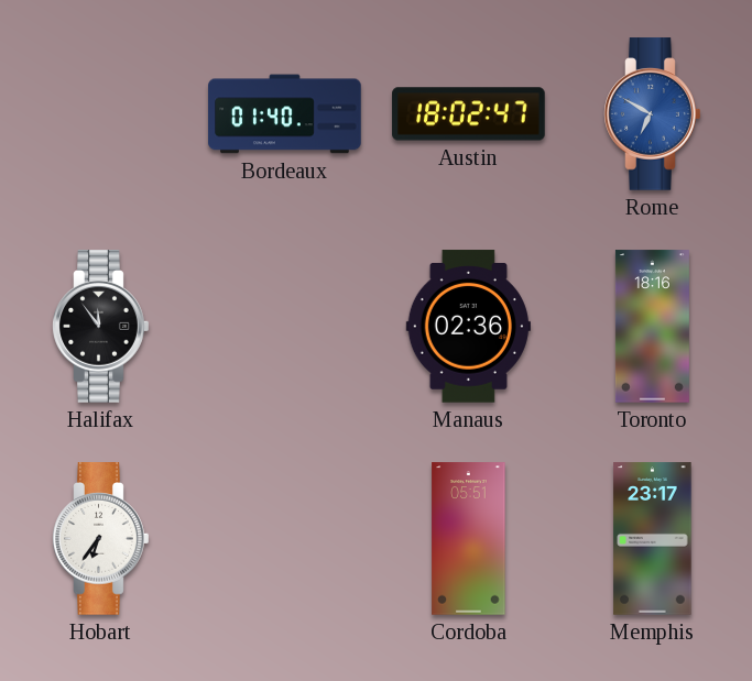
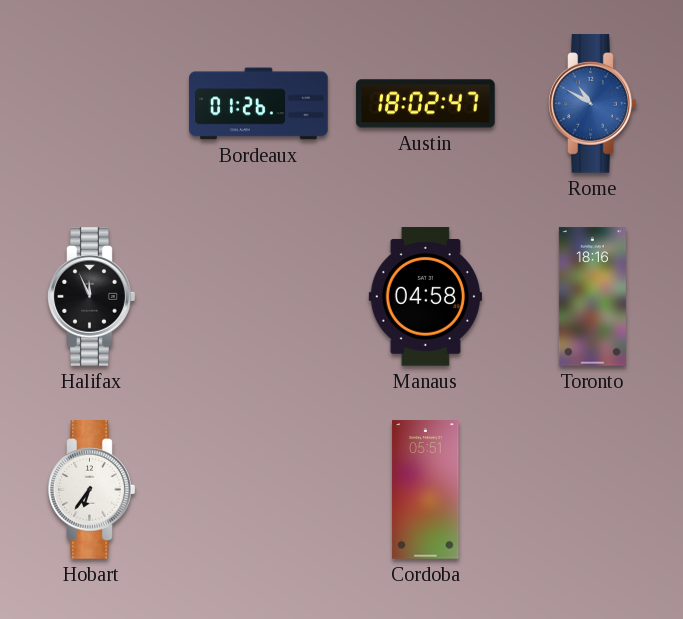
Bordeaux: 01:40 -> 01:26 (259, 104)
Rome: 6:50 -> 10:50 (593, 104)
Halifax: 11:54 -> 11:56 (92, 297)
Manaus: 02:36 -> 04:58 (425, 297)
Memphis: 23:17 -> none (653, 539)
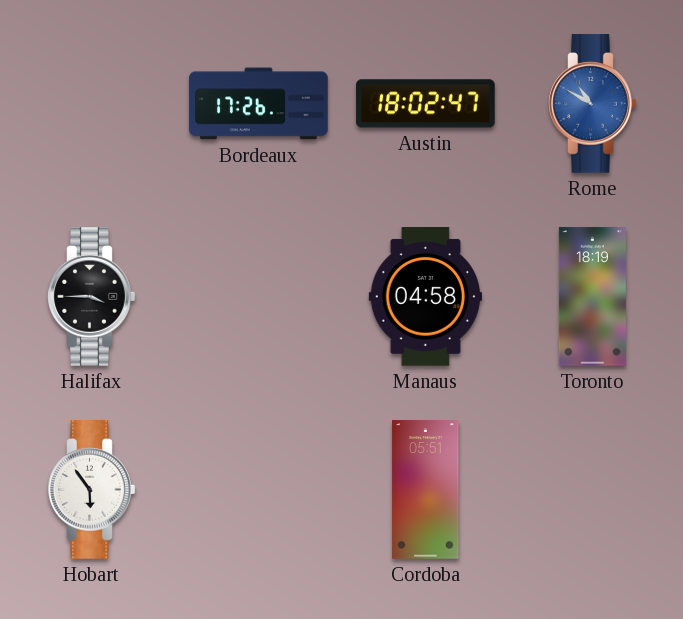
Bordeaux: 01:26 -> 17:26 (259, 104)
Halifax: 11:56 -> 3:45 (92, 297)
Toronto: 18:16 -> 18:19 (592, 297)
Hobart: 6:36 -> 5:54 (92, 490)
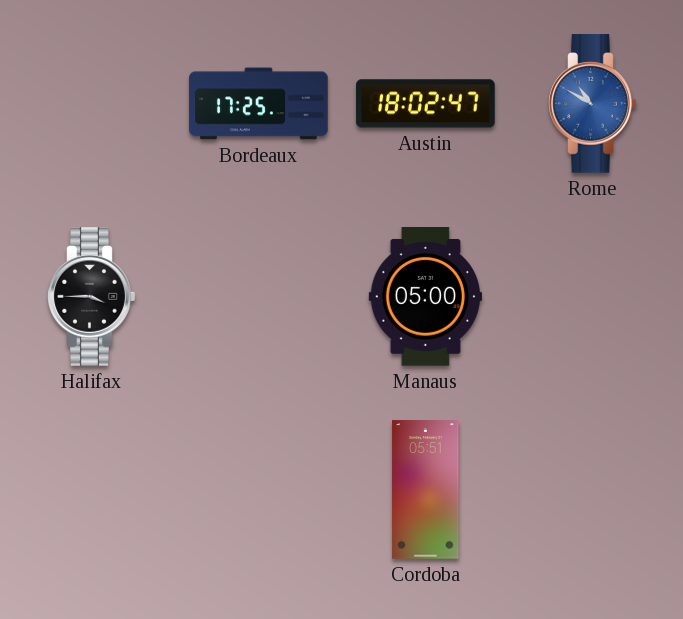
Bordeaux: 17:26 -> 17:25 (259, 104)
Manaus: 04:58 -> 05:00 (425, 297)
Toronto: 18:19 -> none (592, 297)
Hobart: 5:54 -> none (92, 490)
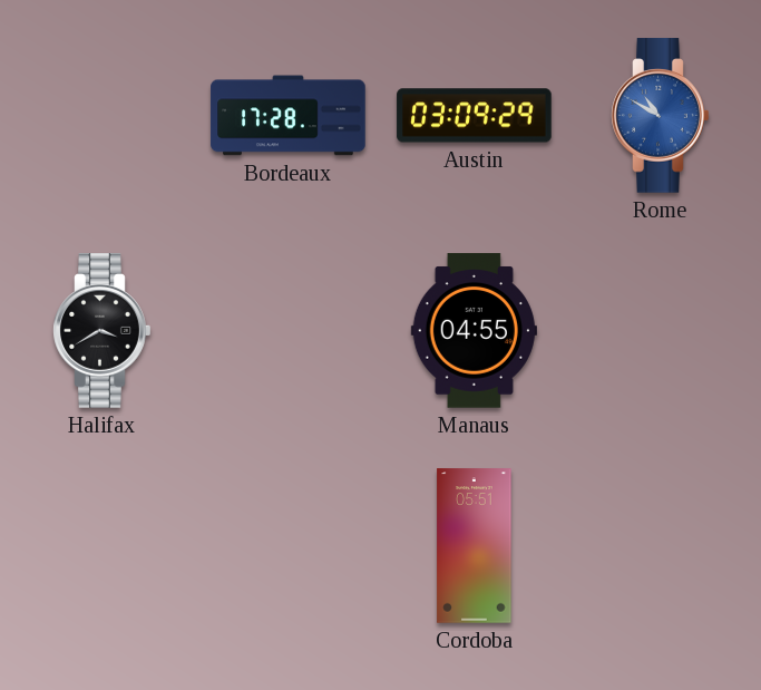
Bordeaux: 17:25 -> 17:28 (289, 116)
Austin: 18:02 -> 03:09 (475, 116)
Halifax: 3:45 -> 3:40 (103, 331)
Manaus: 05:00 -> 04:55 (474, 331)
